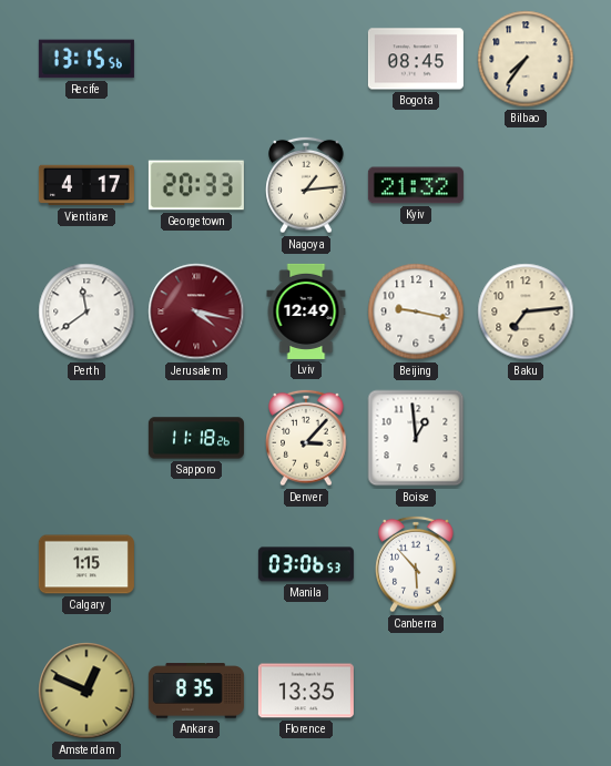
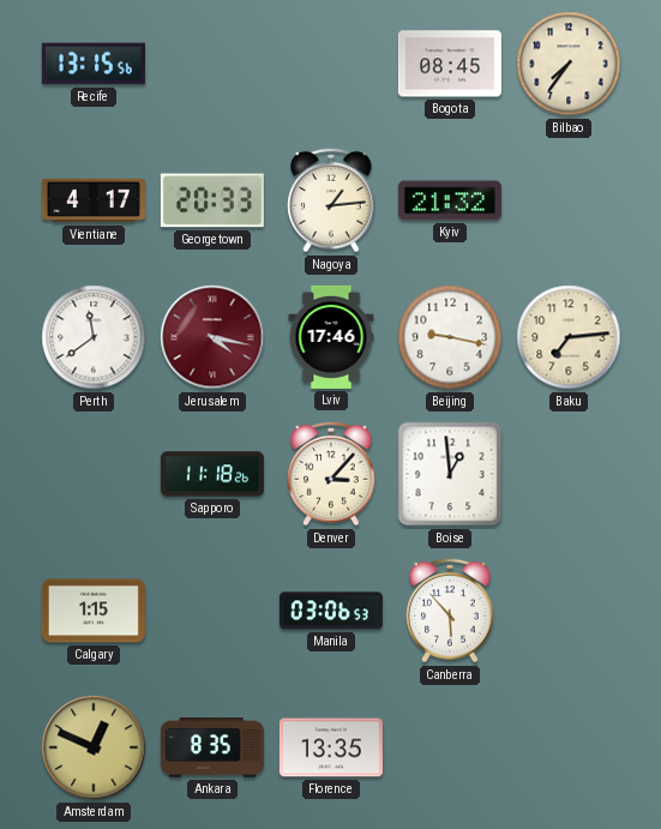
Lviv: 12:49 -> 17:46 (331, 337)
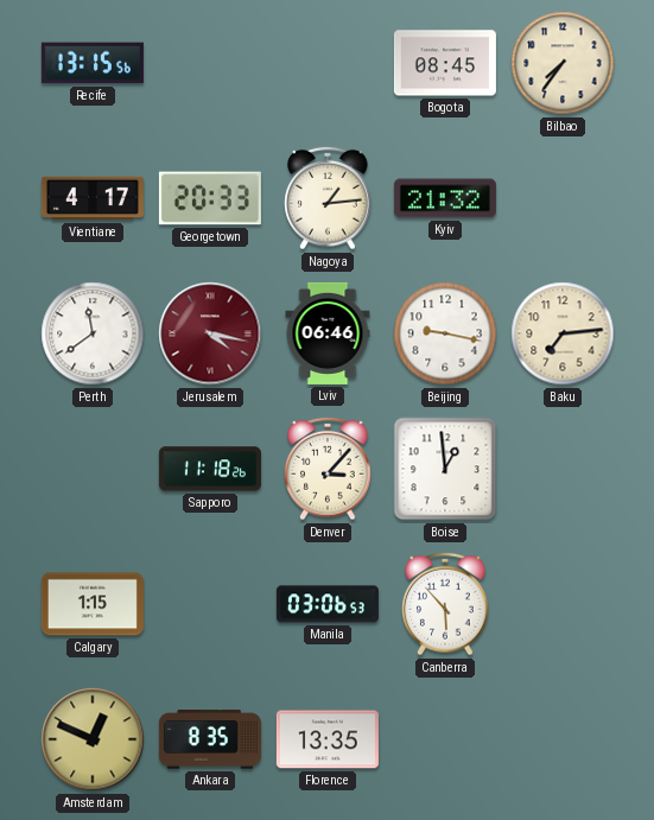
Lviv: 17:46 -> 06:46 (328, 333)
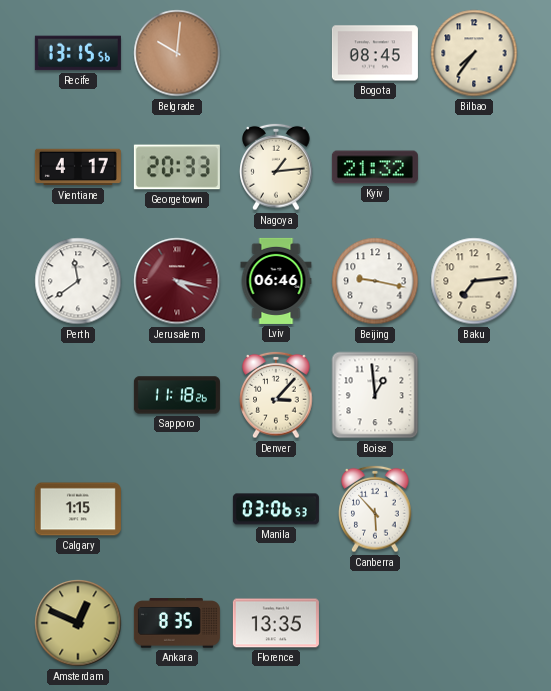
Belgrade: none -> 10:01 (177, 53)
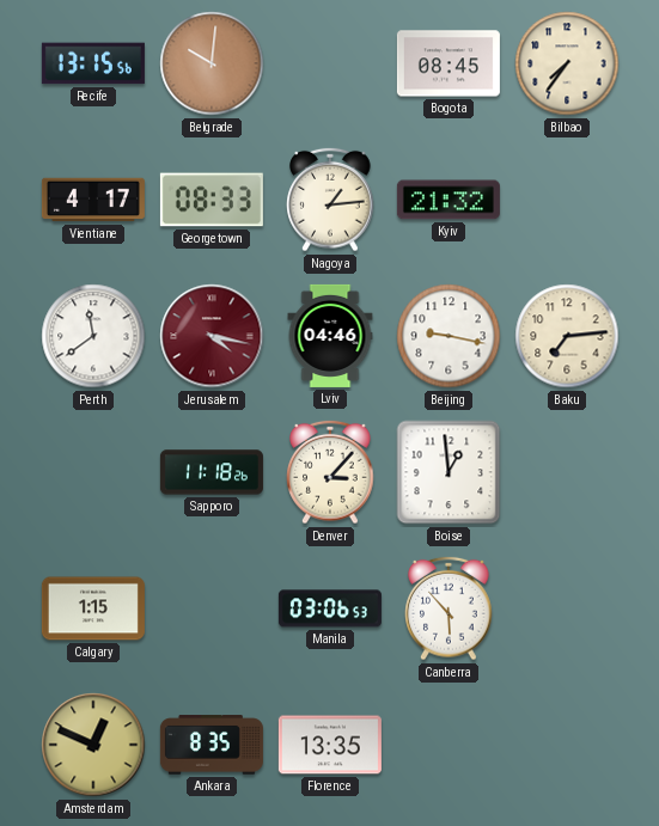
Georgetown: 20:33 -> 08:33 (212, 200)
Lviv: 06:46 -> 04:46 (330, 336)
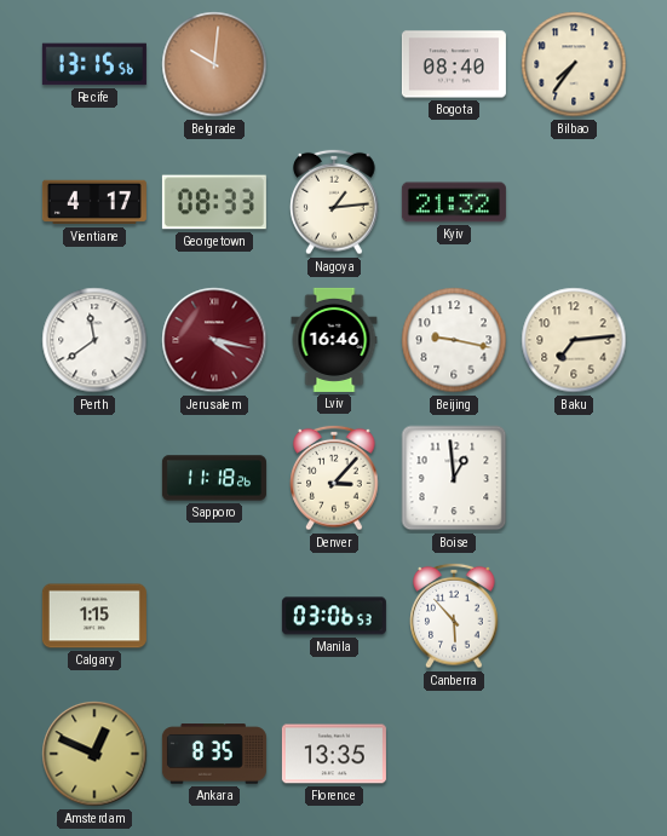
Bogota: 08:45 -> 08:40 (454, 64)
Lviv: 04:46 -> 16:46 (334, 340)
